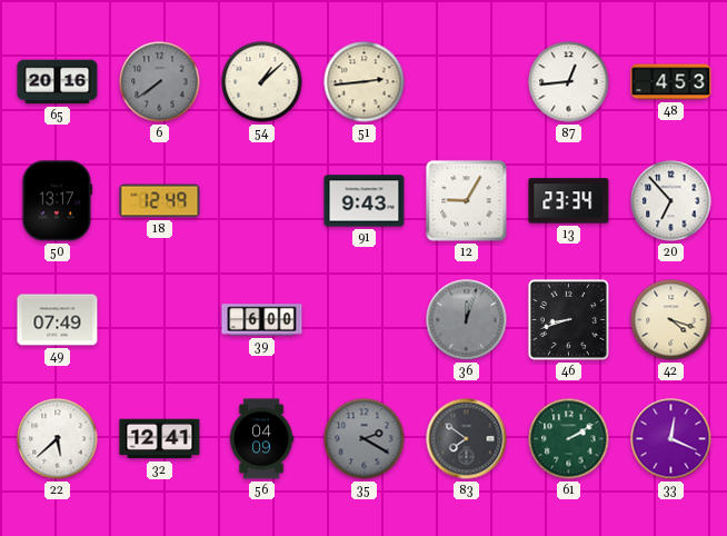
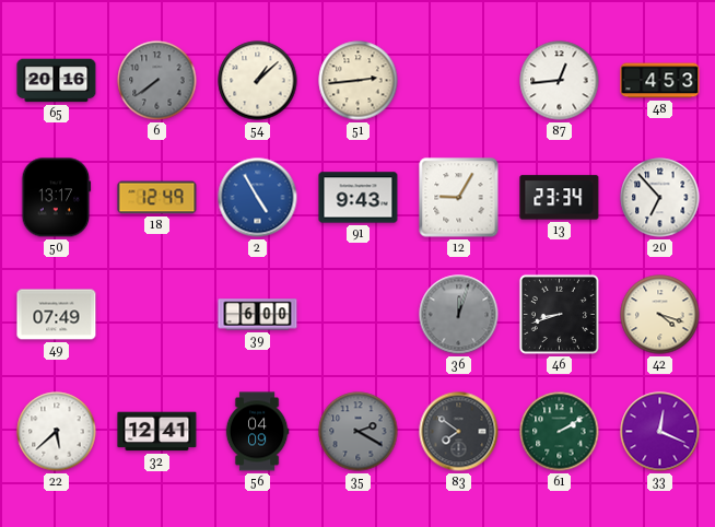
2: none -> 4:55 (258, 198)
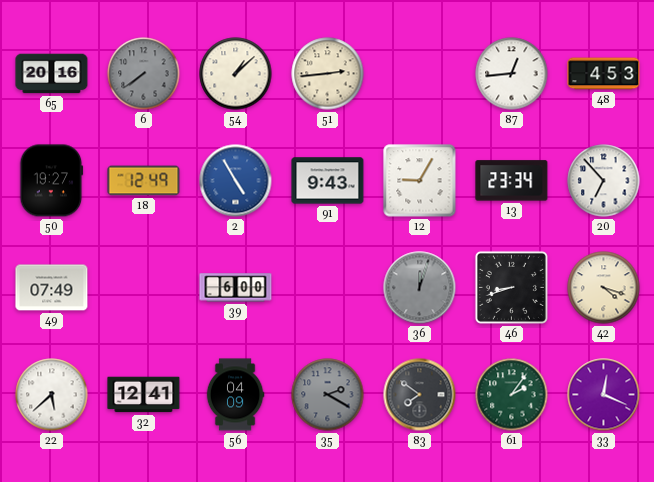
50: 13:17 -> 19:27 (52, 181)
61: 2:10 -> 2:06 (512, 395)
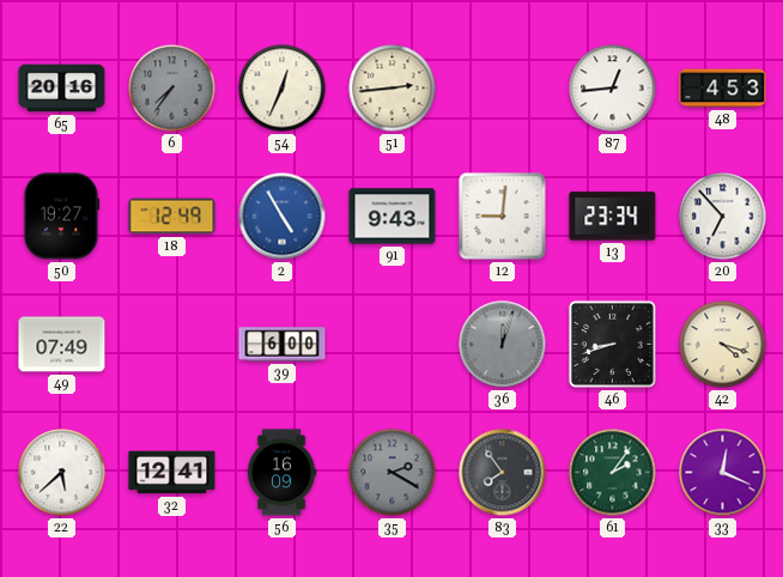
6: 7:39 -> 7:36 (172, 89)
54: 1:08 -> 12:34 (283, 89)
12: 9:05 -> 9:01 (503, 217)
56: 04:09 -> 16:09 (281, 473)
83: 7:51 -> 7:54 (503, 473)
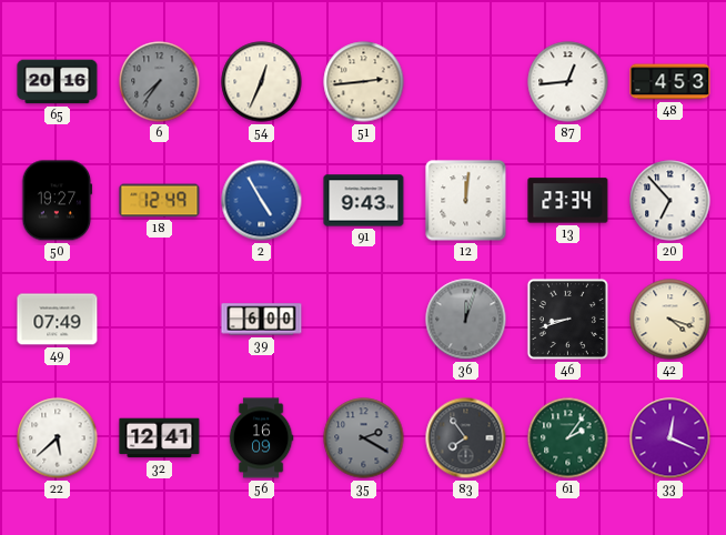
12: 9:01 -> 12:01 (466, 201)
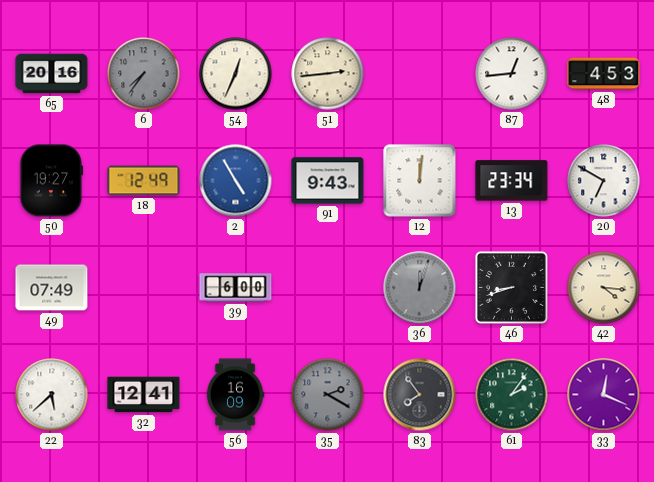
20: 6:53 -> 6:50 (604, 181)
42: 4:18 -> 4:16 (604, 288)
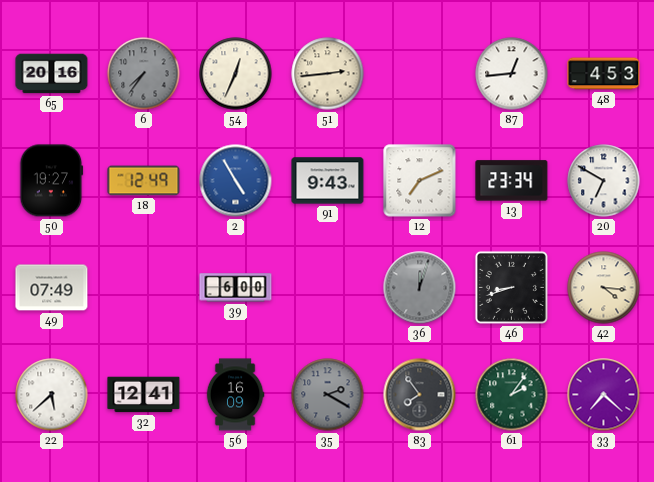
12: 12:01 -> 7:11 (420, 181)
33: 12:19 -> 7:22 (604, 395)
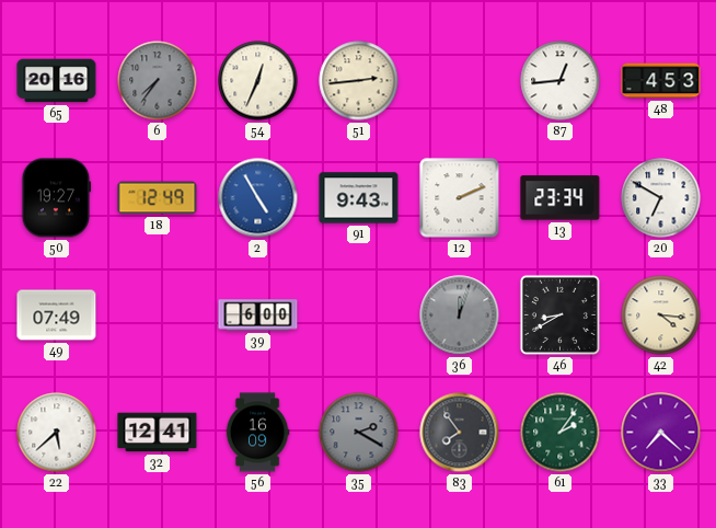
12: 7:11 -> 2:11 (460, 198)
46: 8:42 -> 8:40 (559, 314)
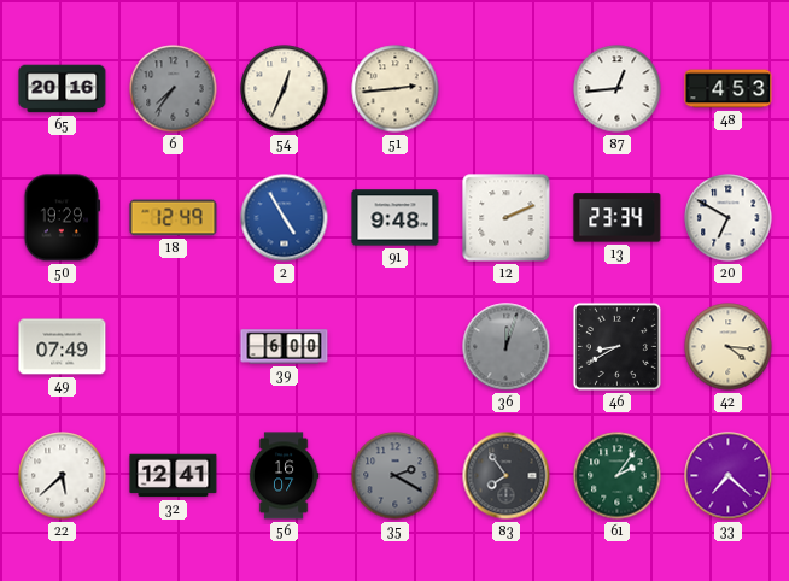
50: 19:27 -> 19:29 (63, 218)
91: 9:43 -> 9:48 (396, 218)
56: 16:09 -> 16:07 (284, 476)
